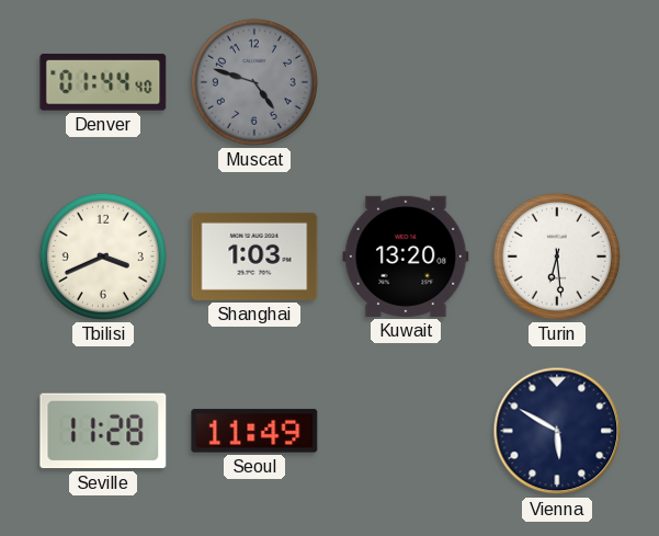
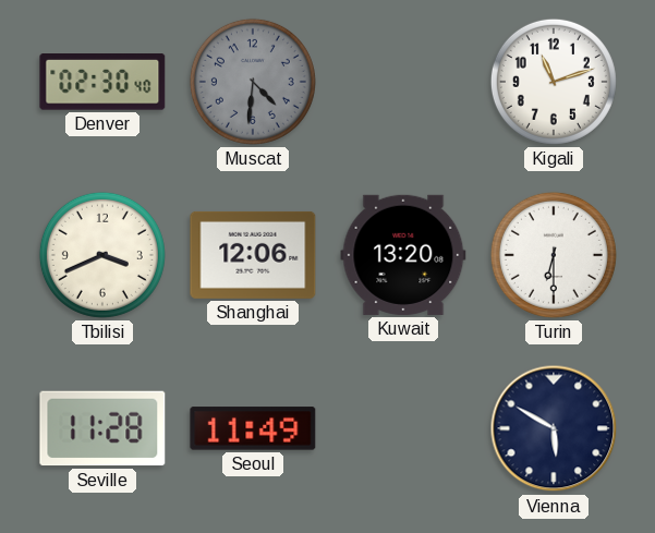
Denver: 01:44 -> 02:30 (102, 82)
Muscat: 4:48 -> 4:31 (253, 82)
Kigali: none -> 11:12 (554, 82)
Shanghai: 1:03 -> 12:06 (253, 255)
Turin: 6:29 -> 6:30 (554, 255)
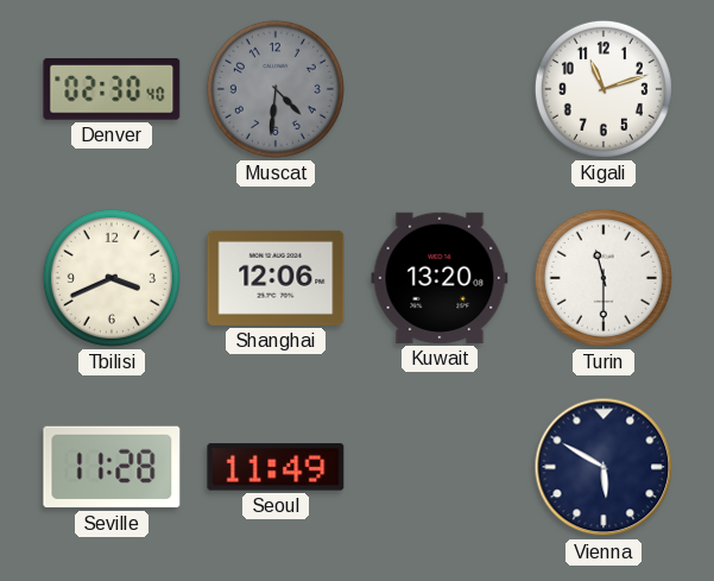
Turin: 6:30 -> 11:30 (604, 278)
